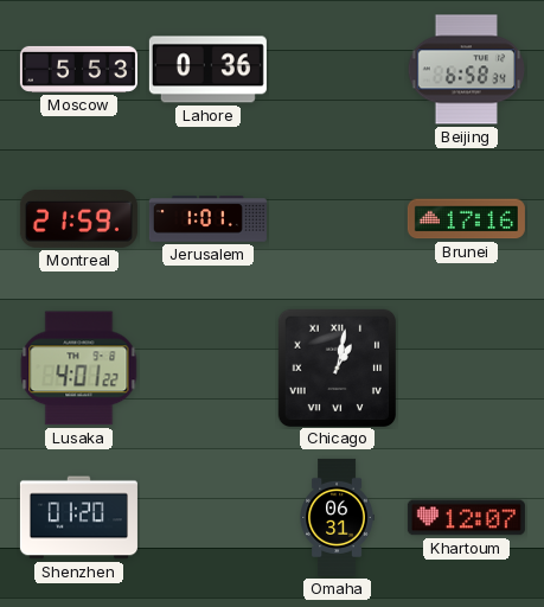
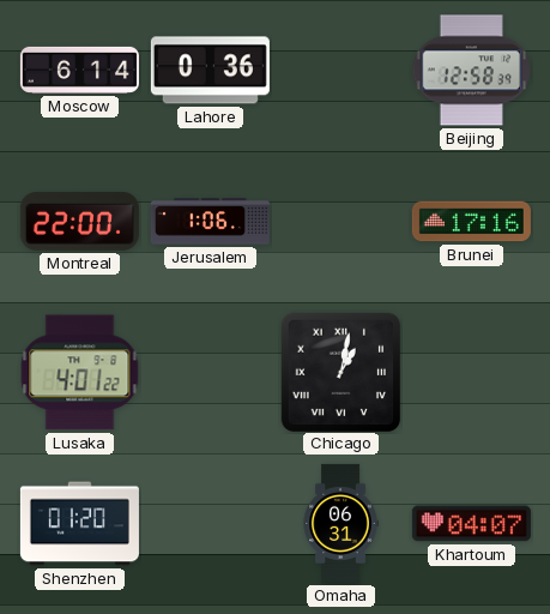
Moscow: 5:53 -> 6:14 (79, 70)
Beijing: 6:58 -> 12:58 (472, 71)
Montreal: 21:59 -> 22:00 (79, 221)
Jerusalem: 1:01 -> 1:06 (210, 222)
Khartoum: 12:07 -> 04:07 (471, 524)
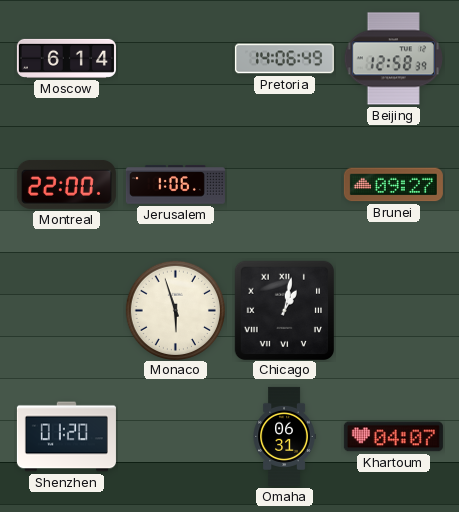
Lahore: 0:36 -> none (210, 71)
Pretoria: none -> 14:06 (284, 59)
Brunei: 17:16 -> 09:27 (393, 185)
Lusaka: 4:01 -> none (80, 373)
Monaco: none -> 5:57 (175, 310)
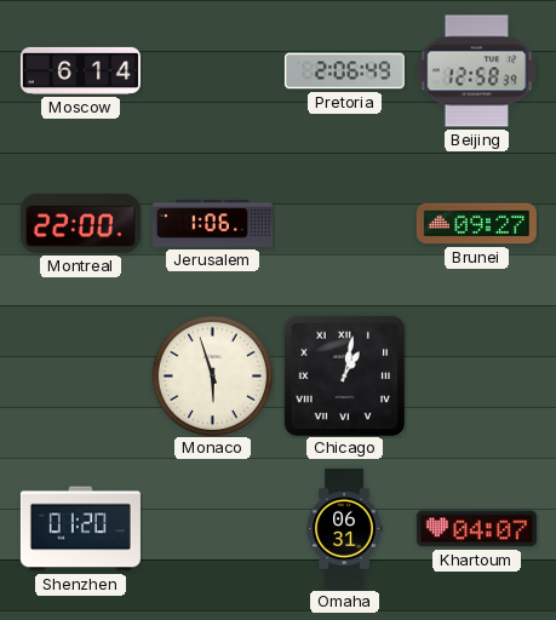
Pretoria: 14:06 -> 2:06 (344, 71)
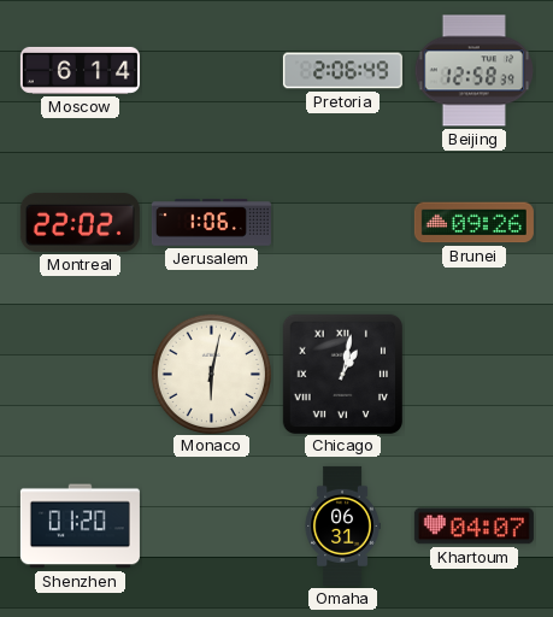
Montreal: 22:00 -> 22:02 (80, 222)
Brunei: 09:27 -> 09:26 (473, 223)
Monaco: 5:57 -> 6:02 (211, 374)
